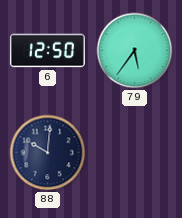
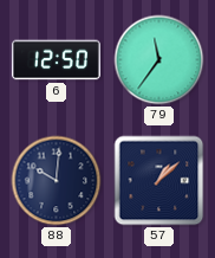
79: 5:36 -> 11:36 (159, 60)
57: none -> 1:08 (159, 181)
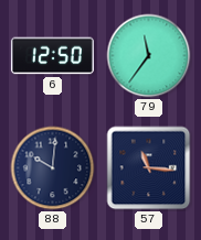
57: 1:08 -> 11:16 (149, 168)
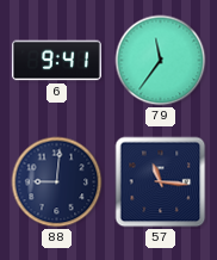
6: 12:50 -> 9:41 (56, 61)
88: 10:01 -> 9:01 (57, 182)
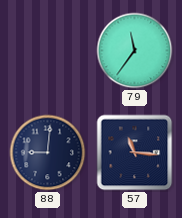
6: 9:41 -> none (56, 61)
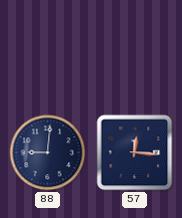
79: 11:36 -> none (135, 51)
57: 11:16 -> 12:16 (135, 153)
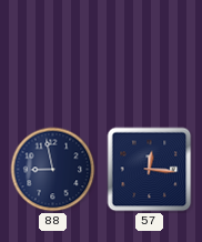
88: 9:01 -> 8:58 (53, 170)
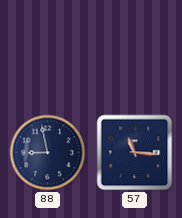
57: 12:16 -> 11:16 (135, 153)
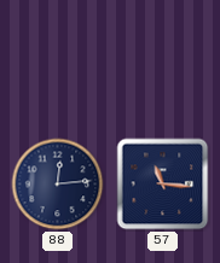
88: 8:58 -> 12:14 (58, 185)
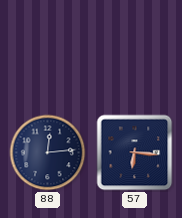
57: 11:16 -> 6:16 (135, 153)
